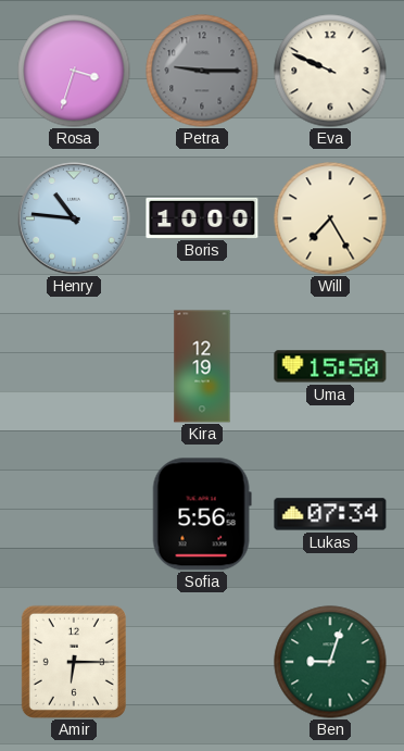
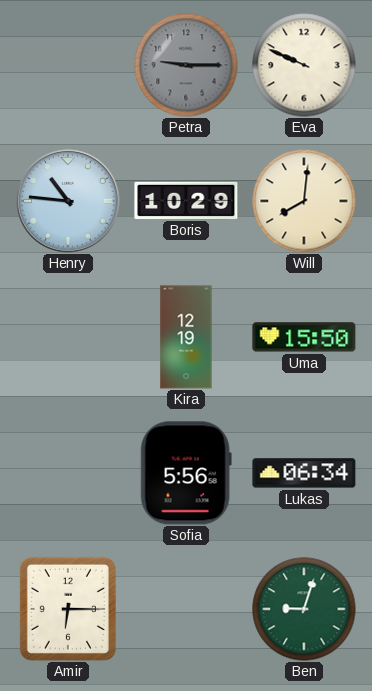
Rosa: 3:33 -> none (74, 71)
Boris: 10:00 -> 10:29 (186, 200)
Will: 7:25 -> 8:01 (304, 201)
Lukas: 07:34 -> 06:34 (304, 473)
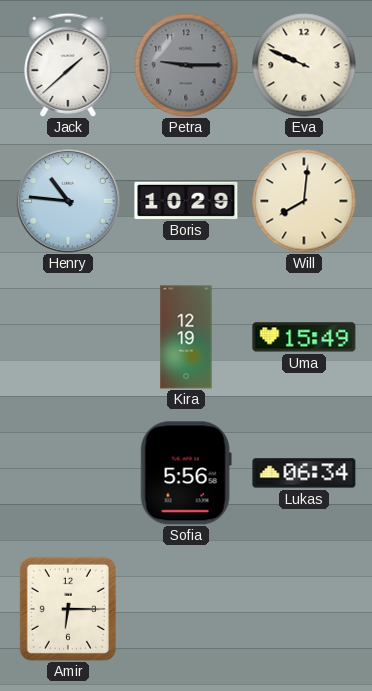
Jack: none -> 1:38 (68, 65)
Uma: 15:50 -> 15:49 (304, 337)
Ben: 9:03 -> none (304, 609)
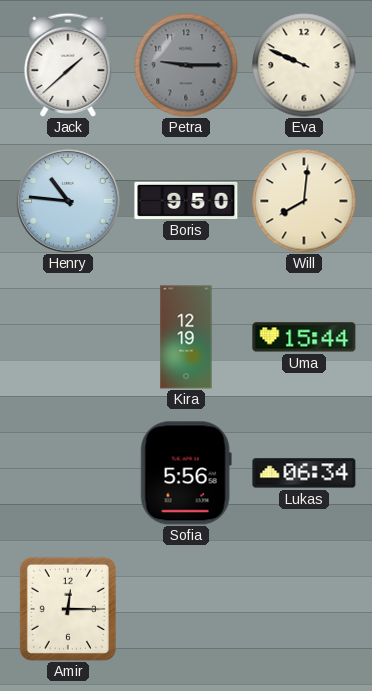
Boris: 10:29 -> 9:50 (186, 200)
Uma: 15:49 -> 15:44 (304, 337)
Amir: 6:15 -> 12:15 (68, 609)
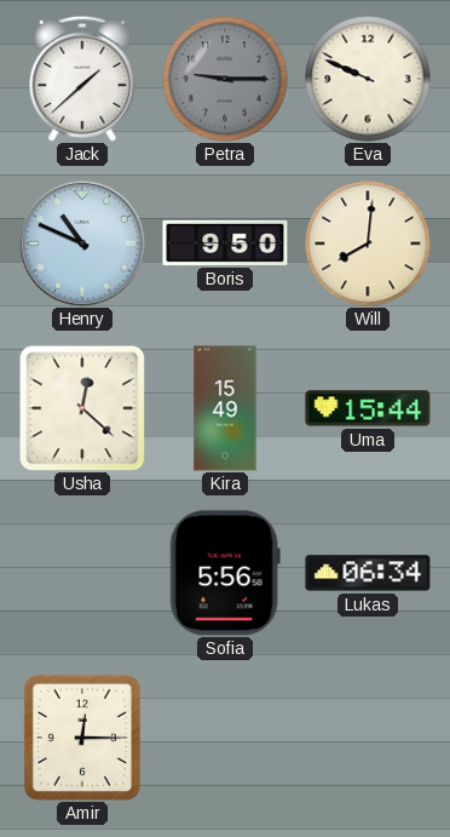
Henry: 10:46 -> 10:49 (82, 243)
Usha: none -> 12:22 (82, 408)
Kira: 12:19 -> 15:49 (225, 408)
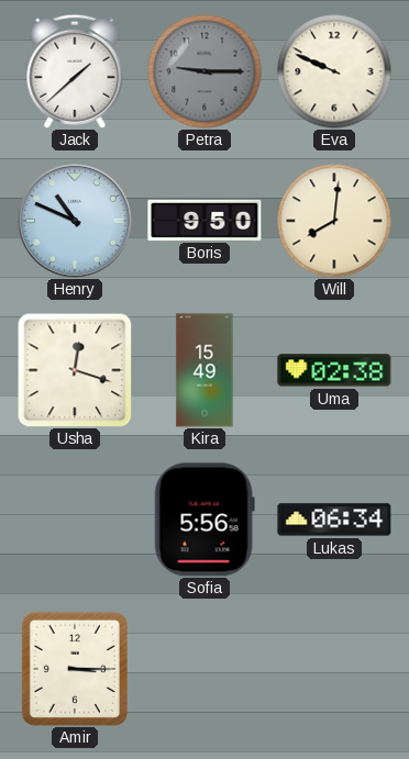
Usha: 12:22 -> 12:18 (75, 370)
Uma: 15:44 -> 02:38 (334, 370)
Amir: 12:15 -> 3:15 (75, 669)
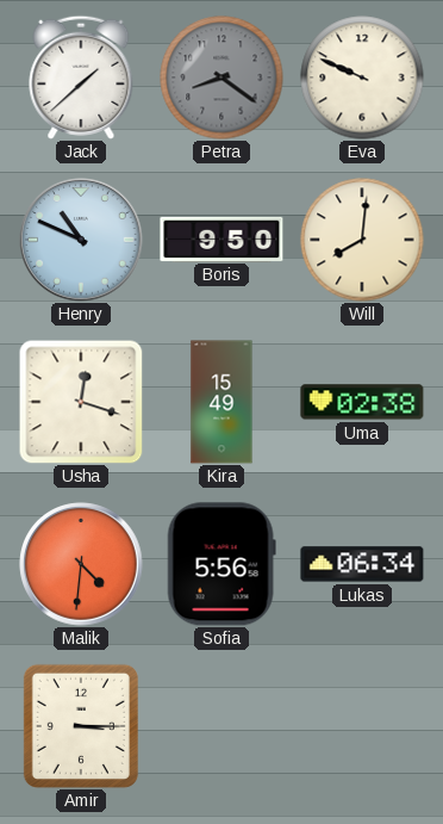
Petra: 9:15 -> 8:21 (221, 78)
Malik: none -> 4:31 (81, 564)
